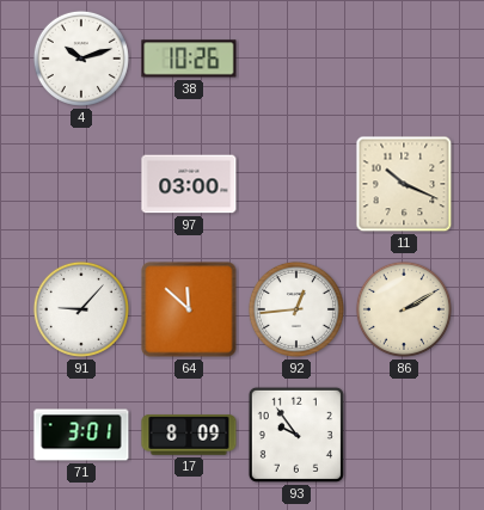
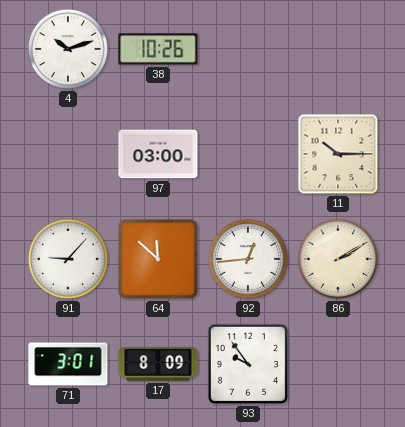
11: 10:19 -> 10:15 (338, 154)
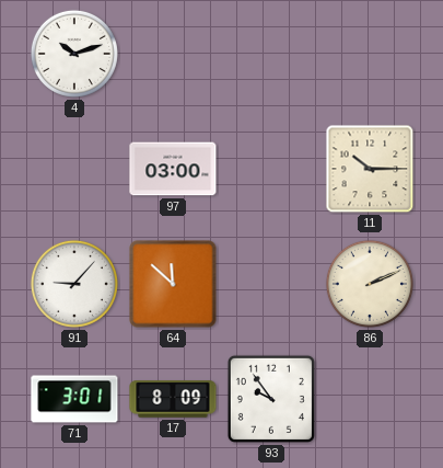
38: 10:26 -> none (158, 49)
92: 12:44 -> none (248, 259)
86: 2:10 -> 2:11 (370, 284)
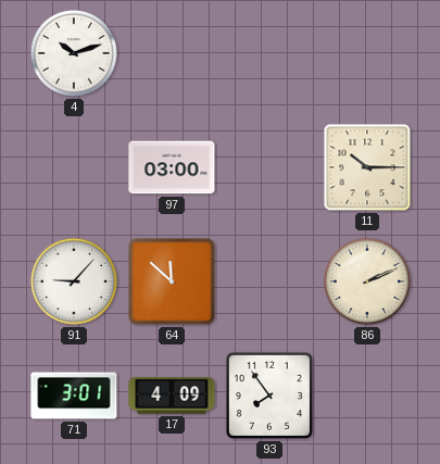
17: 8:09 -> 4:09 (172, 396)
93: 9:54 -> 7:54 (269, 396)
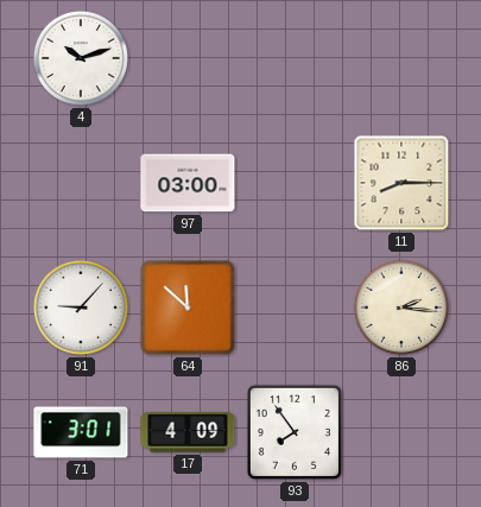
11: 10:15 -> 8:15 (401, 183)
86: 2:11 -> 2:16 (401, 308)
